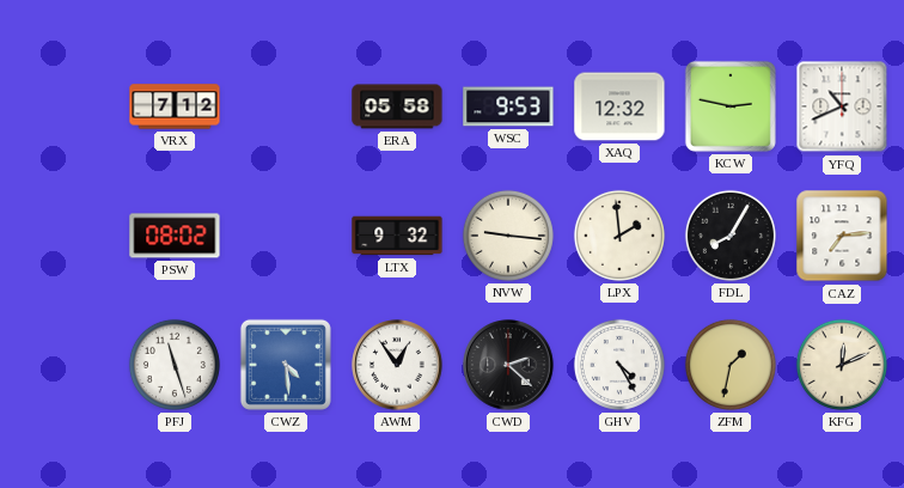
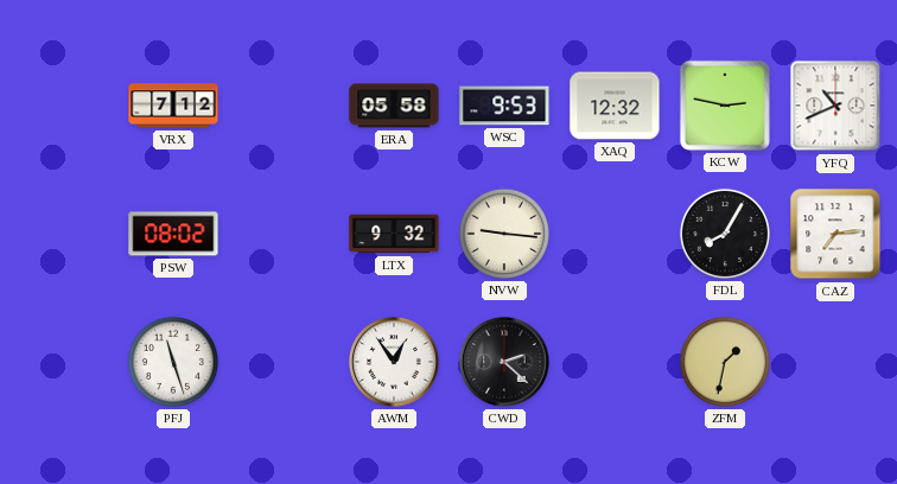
LPX: 1:59 -> none (619, 236)
CWZ: 4:29 -> none (286, 365)
GHV: 4:25 -> none (619, 365)
KFG: 12:11 -> none (842, 365)
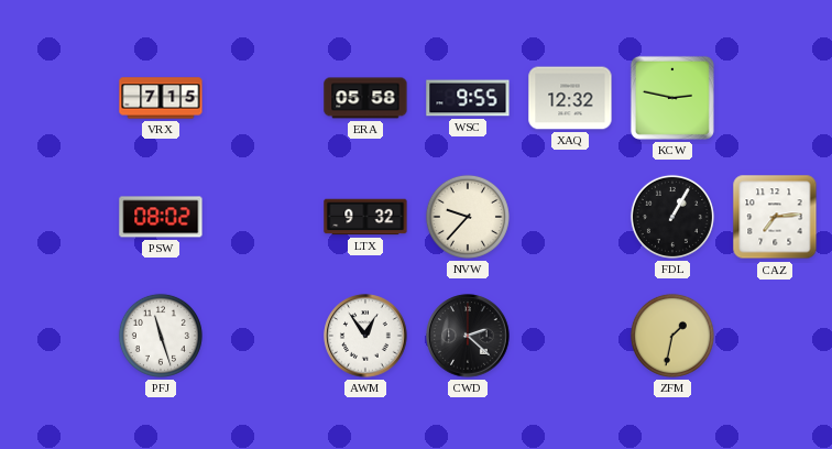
VRX: 7:12 -> 7:15 (161, 98)
WSC: 9:53 -> 9:55 (468, 98)
YFQ: 10:41 -> none (835, 106)
NVW: 9:16 -> 9:37 (468, 217)
FDL: 8:05 -> 1:05 (672, 217)
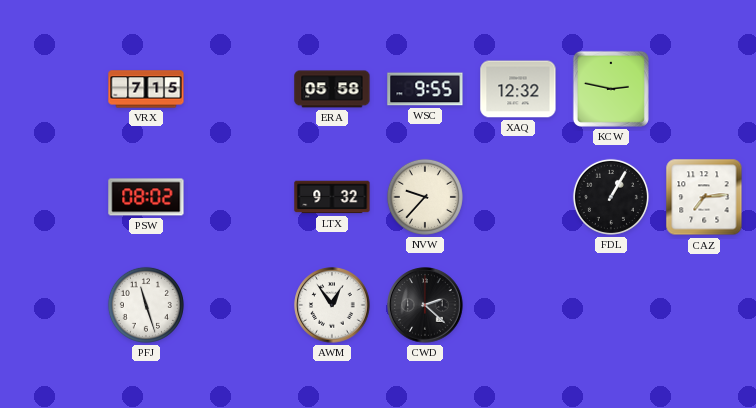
ZFM: 1:32 -> none (672, 336)
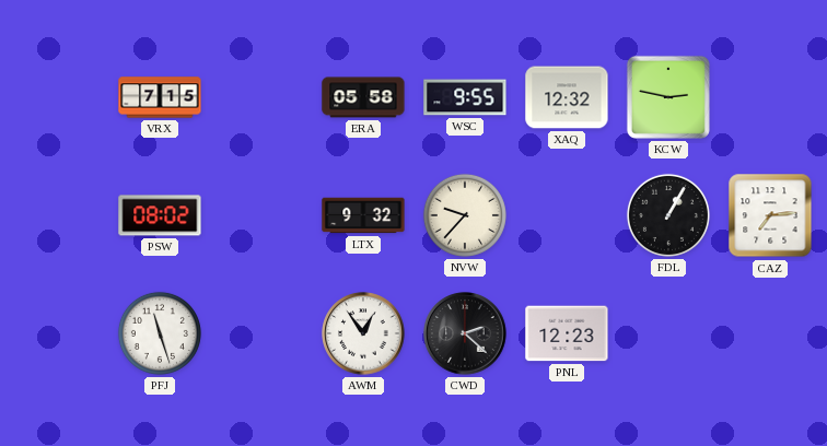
PNL: none -> 12:23 (567, 333)
